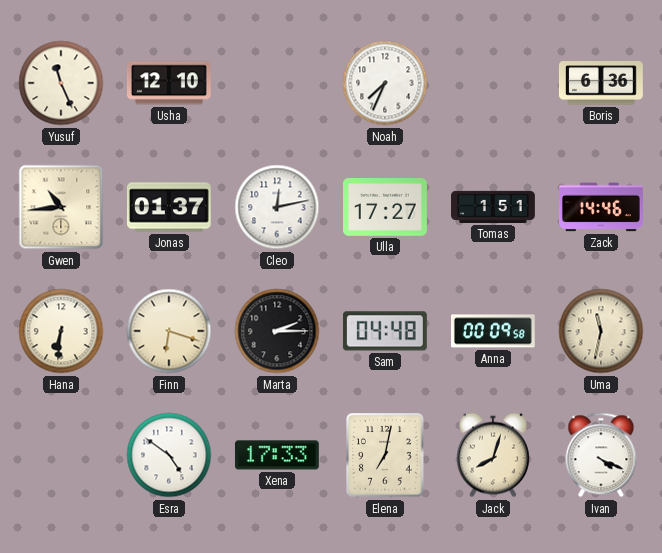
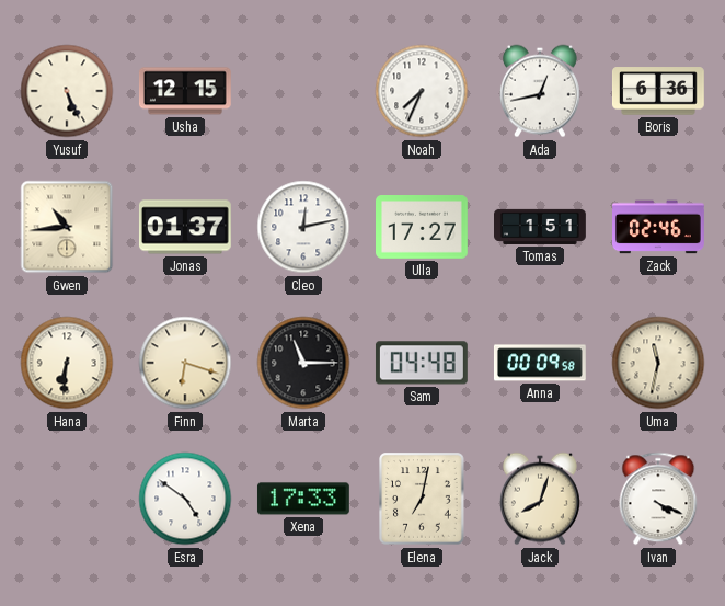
Yusuf: 11:26 -> 5:26 (67, 91)
Usha: 12:10 -> 12:15 (185, 91)
Ada: none -> 12:43 (540, 91)
Zack: 14:46 -> 02:46 (659, 227)
Marta: 2:15 -> 11:15 (303, 363)
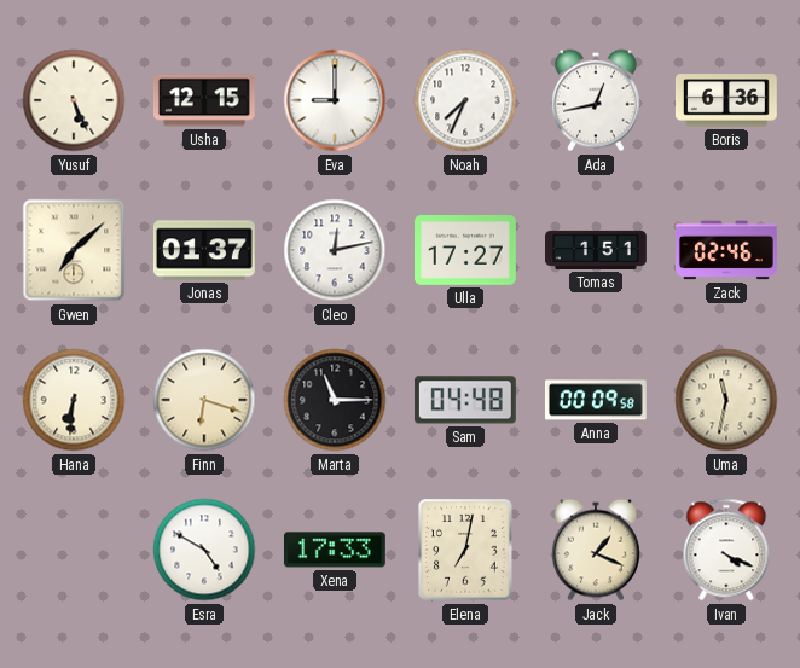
Eva: none -> 9:00 (335, 100)
Gwen: 10:44 -> 7:08 (74, 250)
Esra: 4:51 -> 4:50 (204, 550)
Jack: 8:03 -> 1:19 (596, 550)
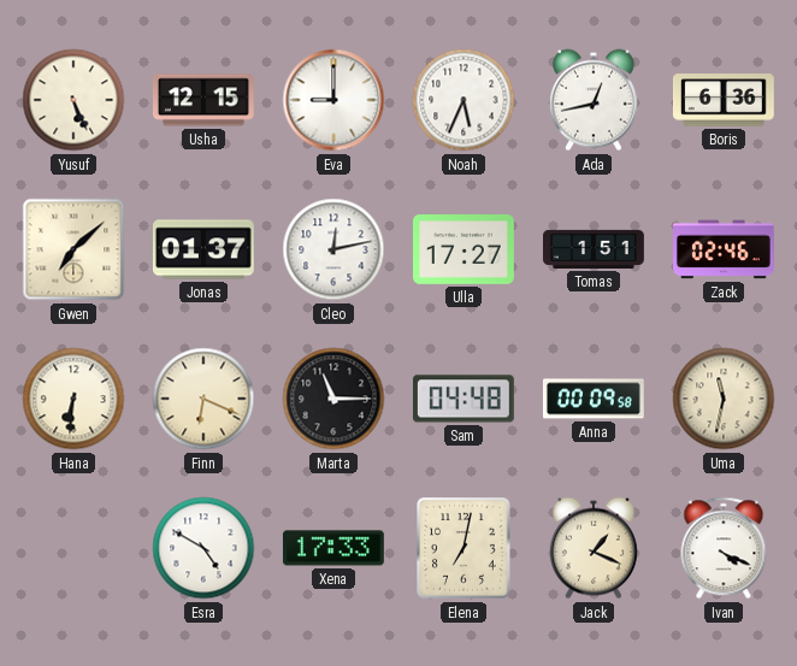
Noah: 7:34 -> 5:34 (464, 100)
Finn: 6:18 -> 6:19 (203, 399)
